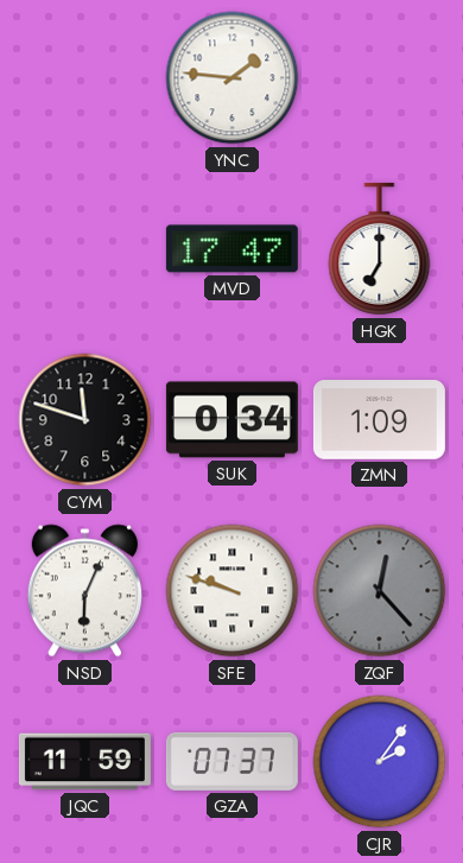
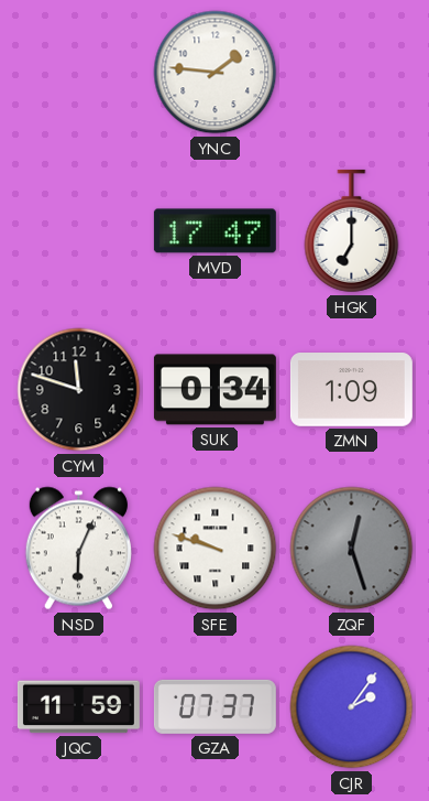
ZQF: 12:23 -> 12:27 (352, 549)
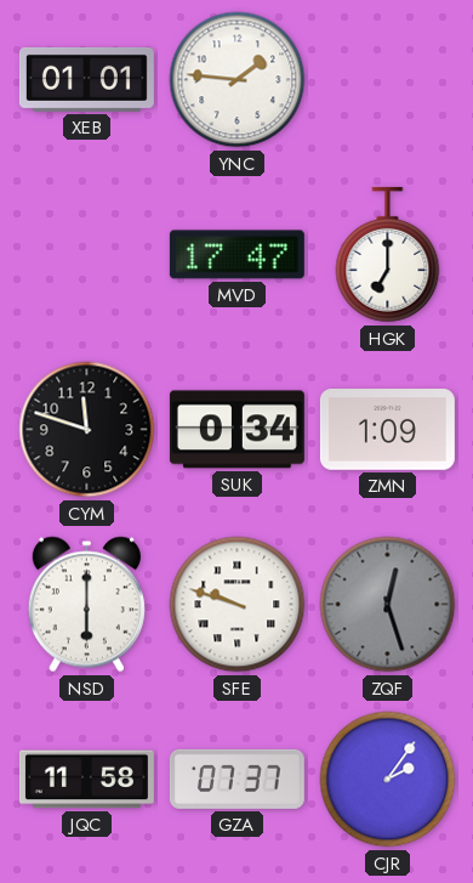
XEB: none -> 01:01 (86, 79)
NSD: 6:04 -> 6:00 (86, 605)
JQC: 11:59 -> 11:58 (86, 780)
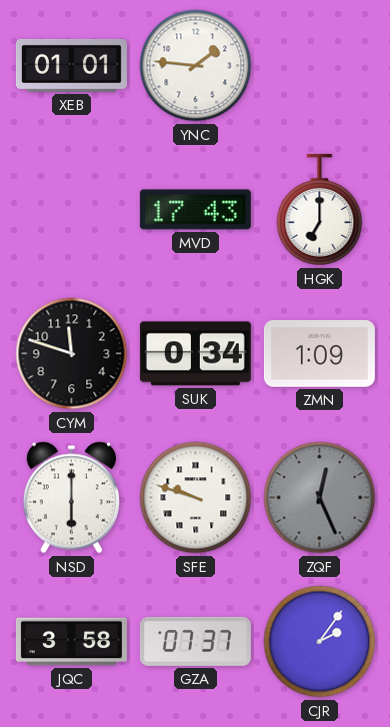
MVD: 17:47 -> 17:43 (195, 210)
ZQF: 12:27 -> 12:26 (320, 498)
JQC: 11:58 -> 3:58 (71, 642)
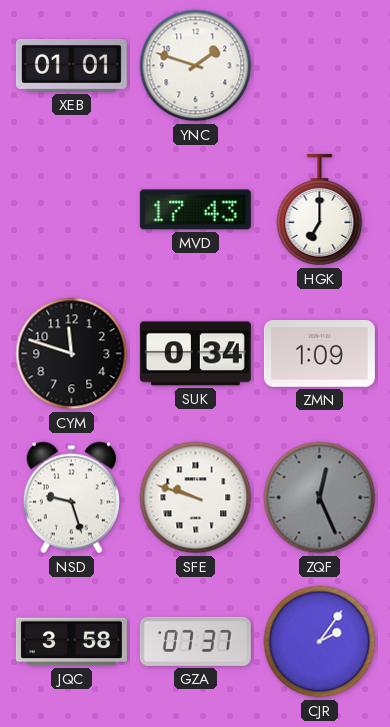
YNC: 1:46 -> 1:48 (196, 66)
NSD: 6:00 -> 9:27 (71, 498)
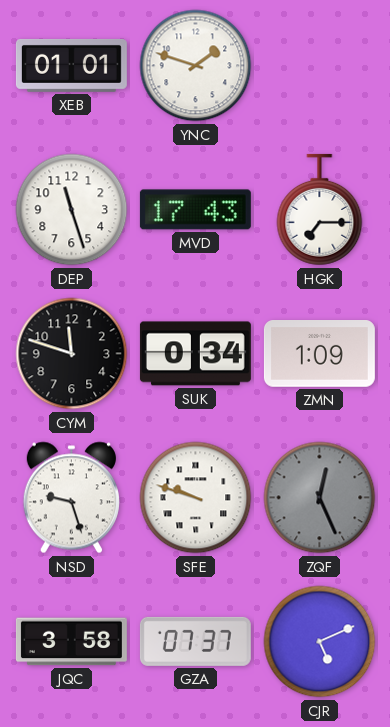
DEP: none -> 11:27 (72, 210)
HGK: 7:00 -> 7:15 (320, 210)
CJR: 2:06 -> 5:11 (320, 642)
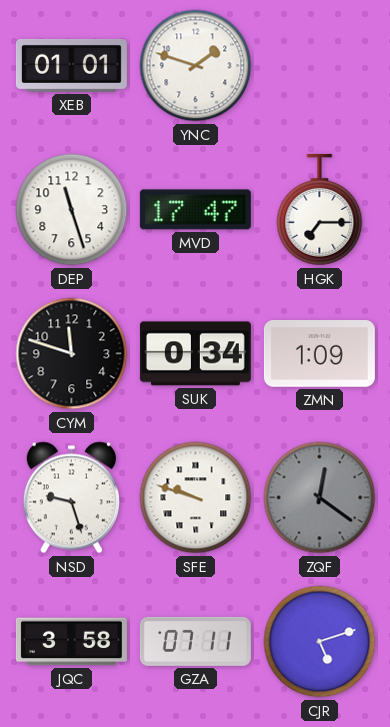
MVD: 17:43 -> 17:47 (195, 210)
ZQF: 12:26 -> 12:21 (320, 498)
GZA: 07:37 -> 07:11 (195, 641)
CJR: 5:11 -> 5:12 (320, 642)
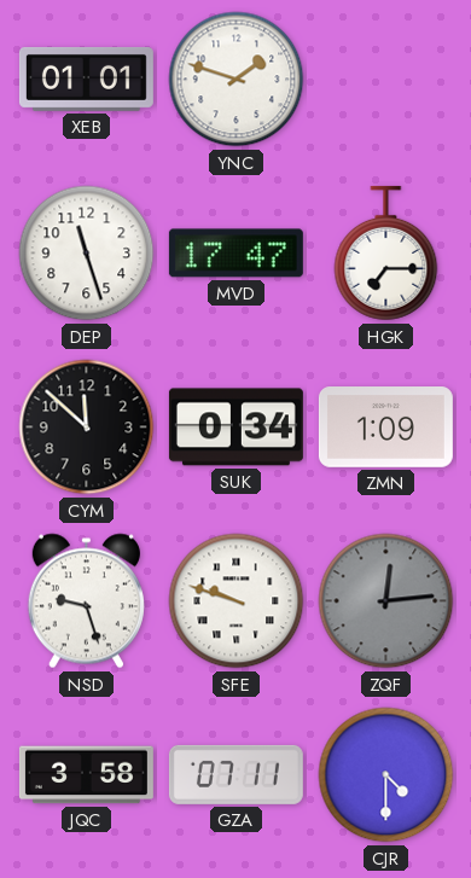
CYM: 11:48 -> 11:52 (87, 428)
ZQF: 12:21 -> 12:14 (386, 601)
CJR: 5:12 -> 4:30 (386, 775)
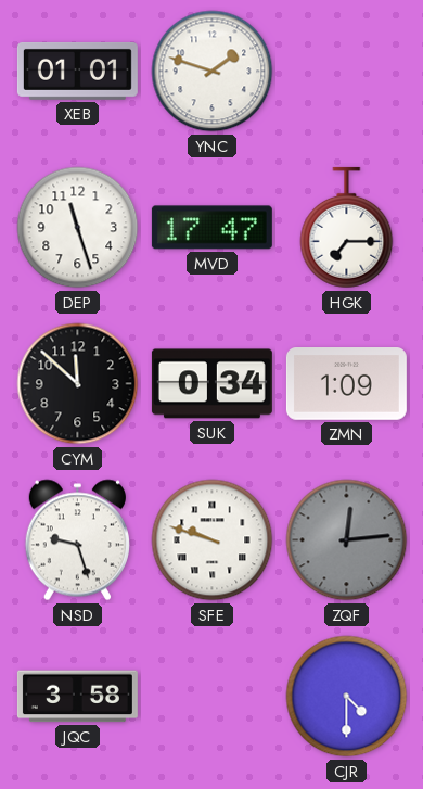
GZA: 07:11 -> none (235, 774)
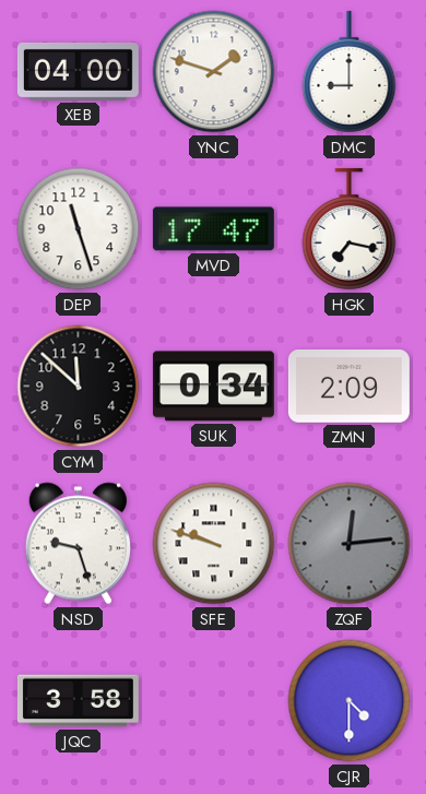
XEB: 01:01 -> 04:00 (78, 71)
DMC: none -> 9:00 (350, 72)
HGK: 7:15 -> 7:17 (350, 229)
ZMN: 1:09 -> 2:09 (348, 387)
